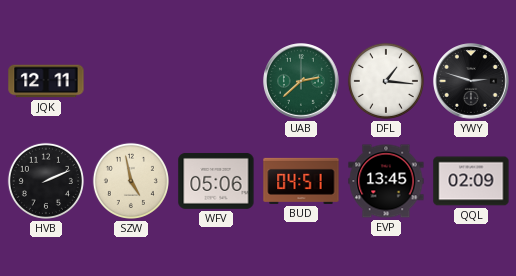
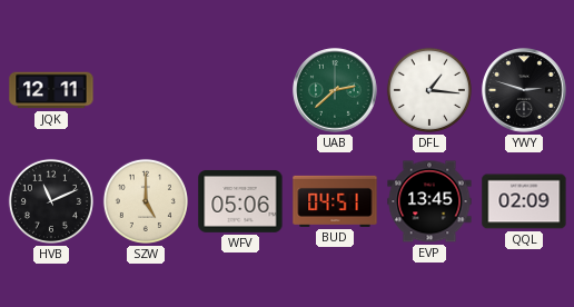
HVB: 2:11 -> 11:11 (51, 201)
SZW: 4:58 -> 5:00 (146, 201)
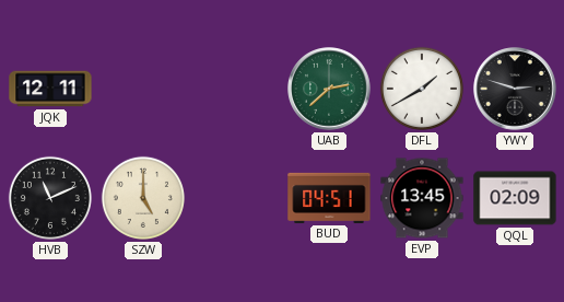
DFL: 1:16 -> 1:40 (422, 89)
WFV: 05:06 -> none (240, 201)
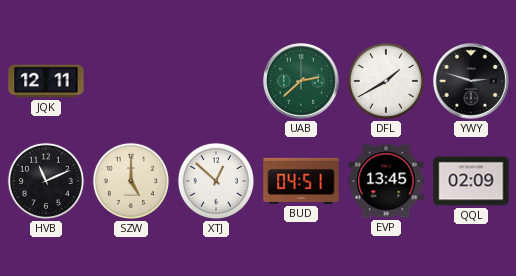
XTJ: none -> 12:52 (216, 181)
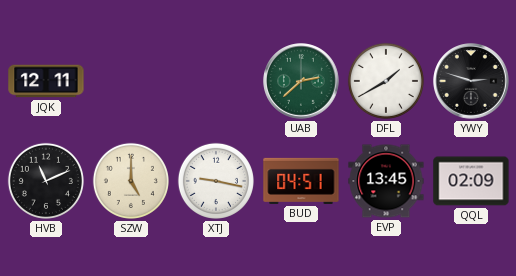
XTJ: 12:52 -> 9:17 (216, 181)
